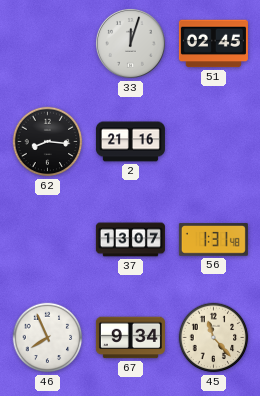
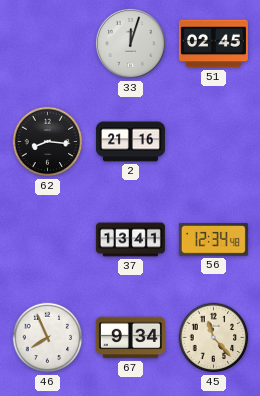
37: 13:07 -> 13:41 (130, 240)
56: 1:31 -> 12:34 (213, 240)
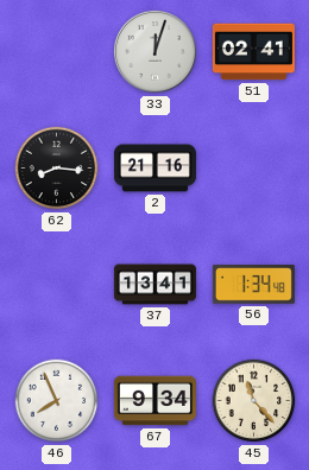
51: 02:45 -> 02:41 (253, 52)
56: 12:34 -> 1:34 (253, 285)
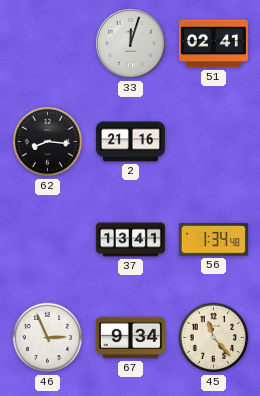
46: 7:56 -> 2:56 (48, 338)
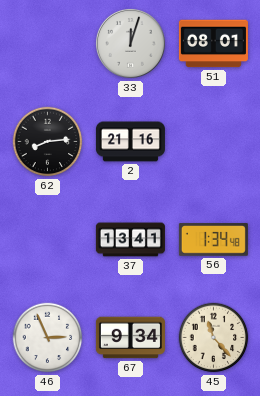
51: 02:41 -> 08:01 (213, 44)
62: 8:16 -> 8:14 (48, 142)
